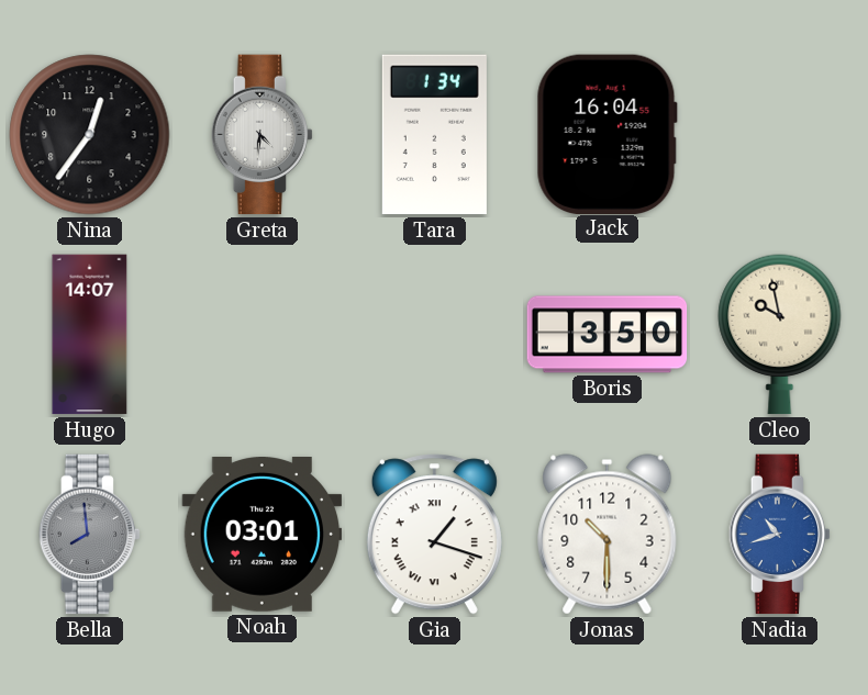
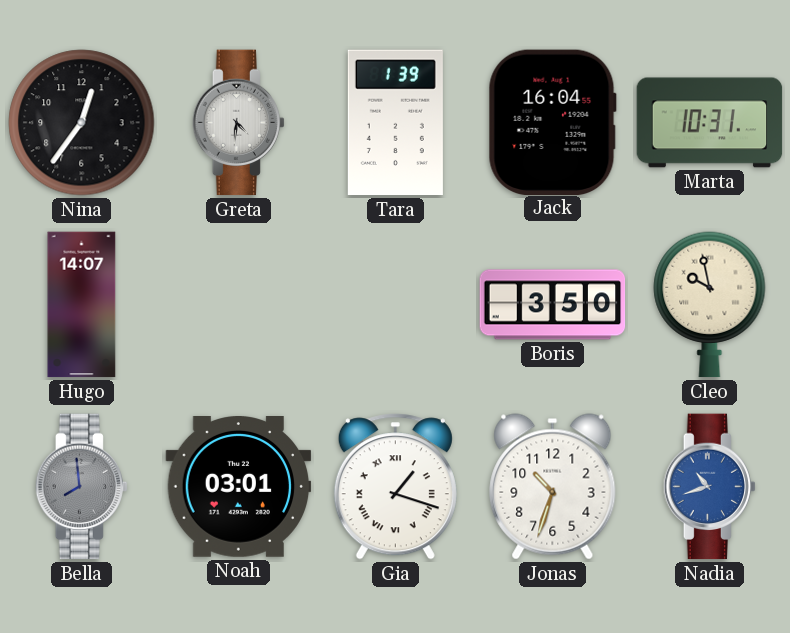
Tara: 1:34 -> 1:39 (395, 123)
Marta: none -> 10:31 (710, 123)
Jonas: 10:30 -> 10:33 (553, 487)
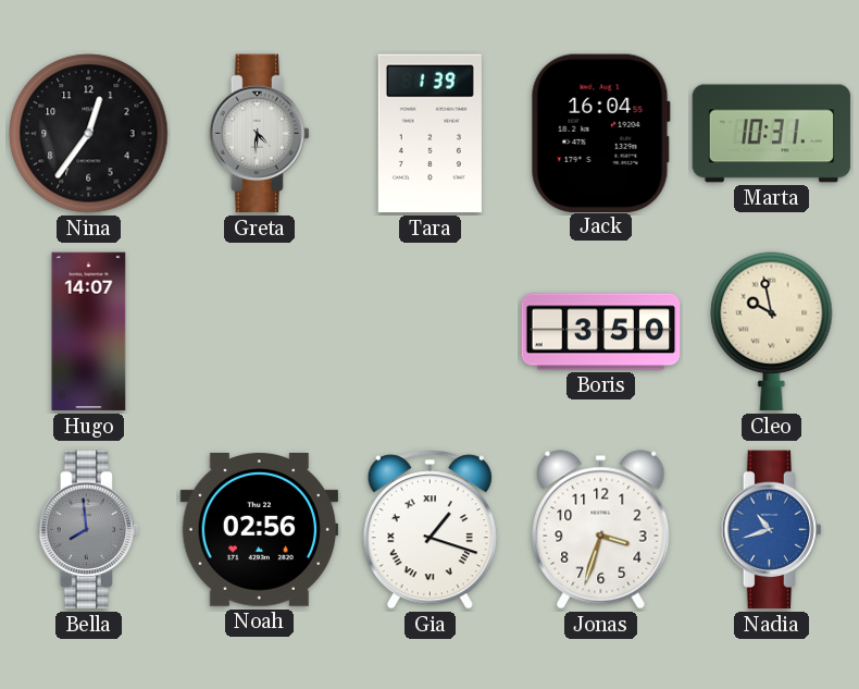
Noah: 03:01 -> 02:56 (260, 530)
Jonas: 10:33 -> 3:33 (601, 530)
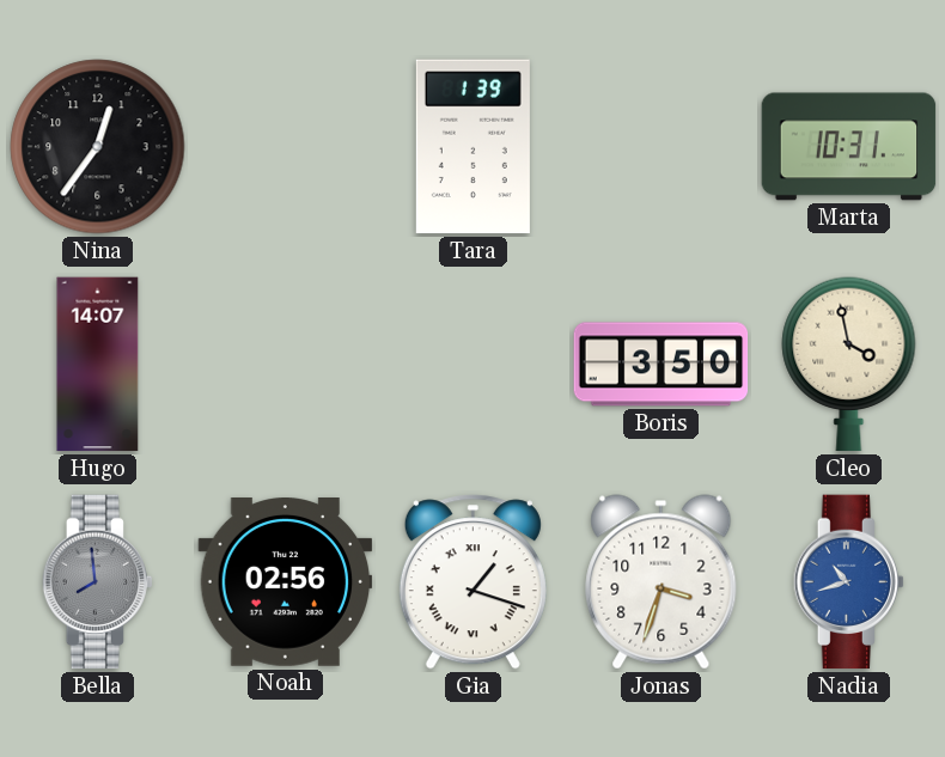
Greta: 4:31 -> none (259, 134)
Jack: 16:04 -> none (600, 133)
Cleo: 9:58 -> 3:58 (849, 365)
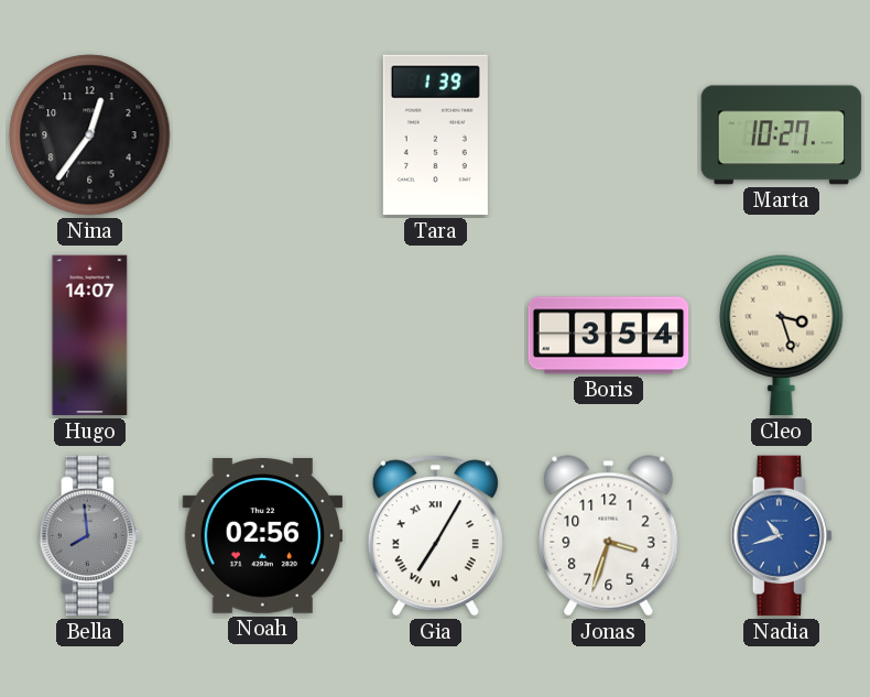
Marta: 10:31 -> 10:27 (782, 135)
Boris: 3:50 -> 3:54 (609, 336)
Cleo: 3:58 -> 3:27 (782, 336)
Gia: 1:18 -> 7:05 (435, 536)
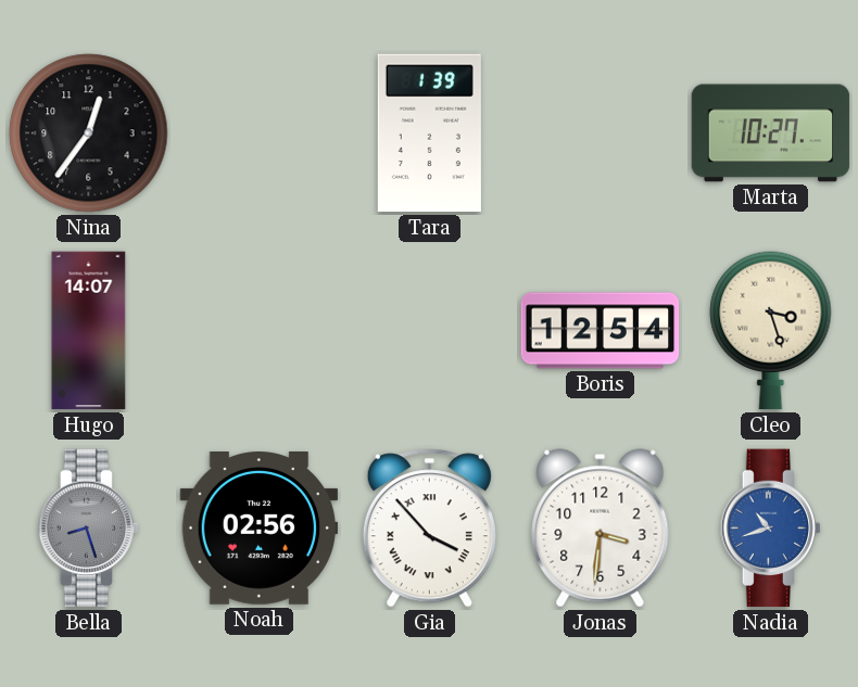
Boris: 3:54 -> 12:54 (601, 331)
Bella: 7:59 -> 8:27 (88, 529)
Gia: 7:05 -> 3:53 (429, 529)
Jonas: 3:33 -> 3:31 (601, 529)
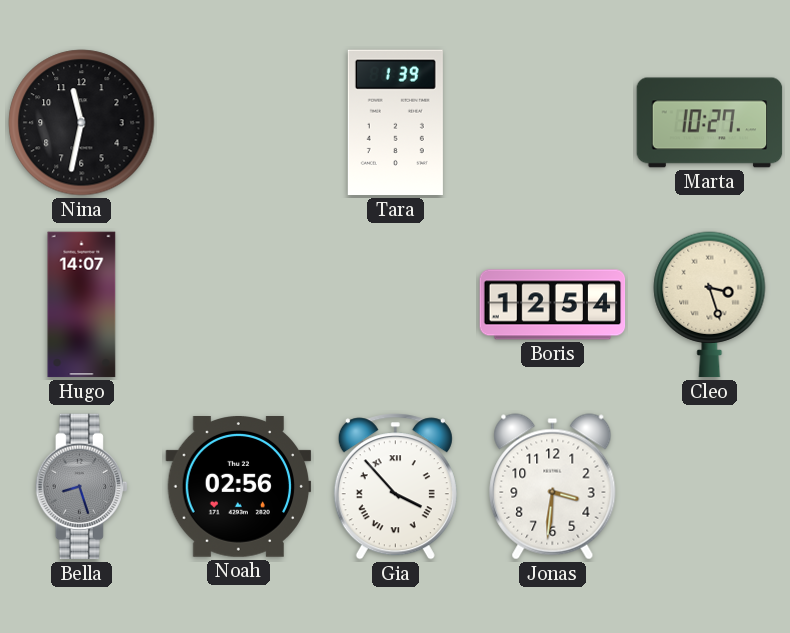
Nina: 12:36 -> 11:32 (82, 123)
Nadia: 10:42 -> none (770, 529)
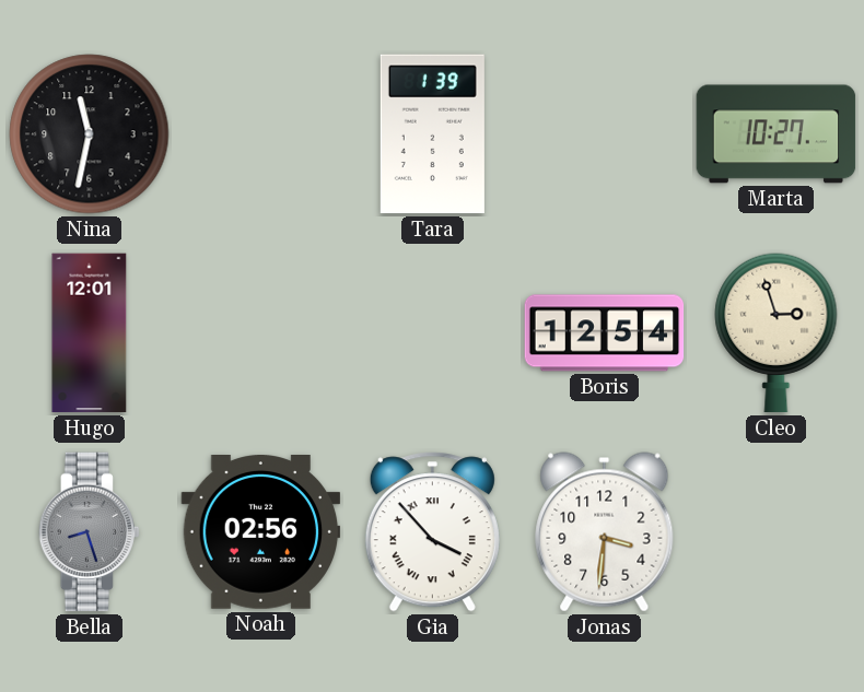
Hugo: 14:07 -> 12:01 (90, 333)
Cleo: 3:27 -> 2:57 (777, 333)
